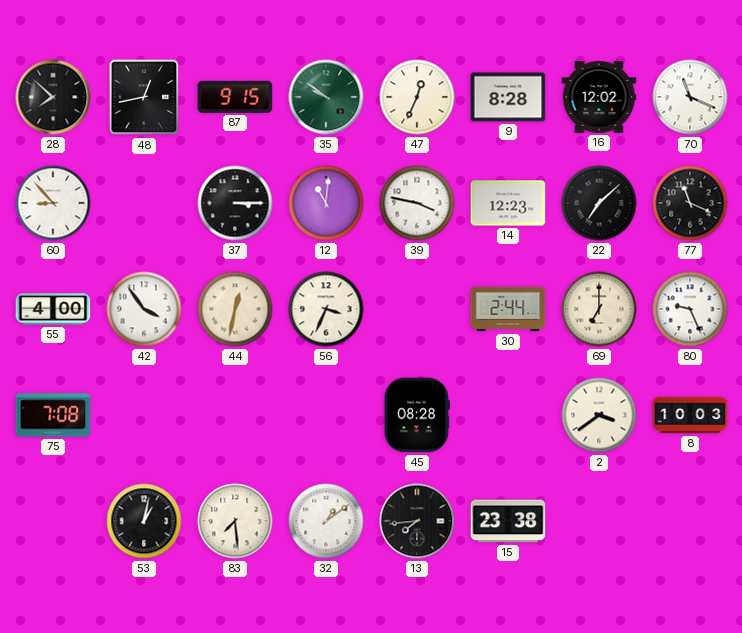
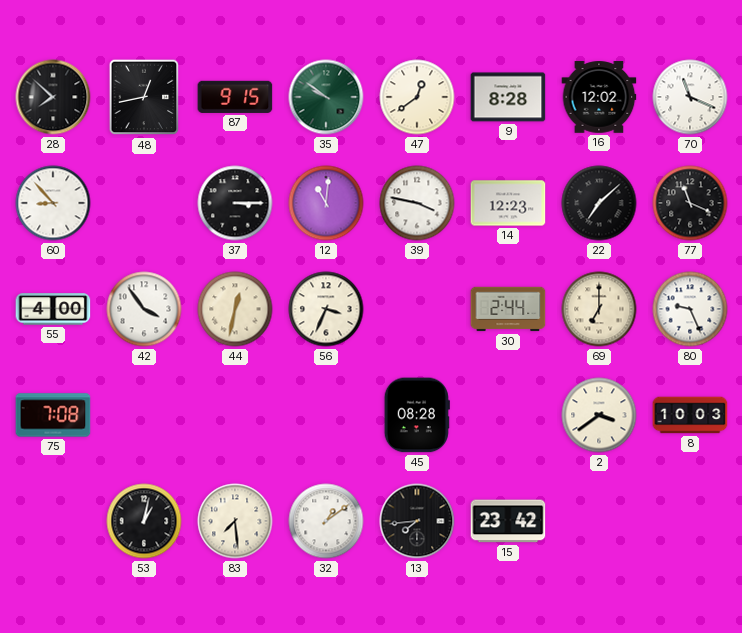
47: 12:34 -> 12:39 (417, 97)
15: 23:38 -> 23:42 (508, 521)
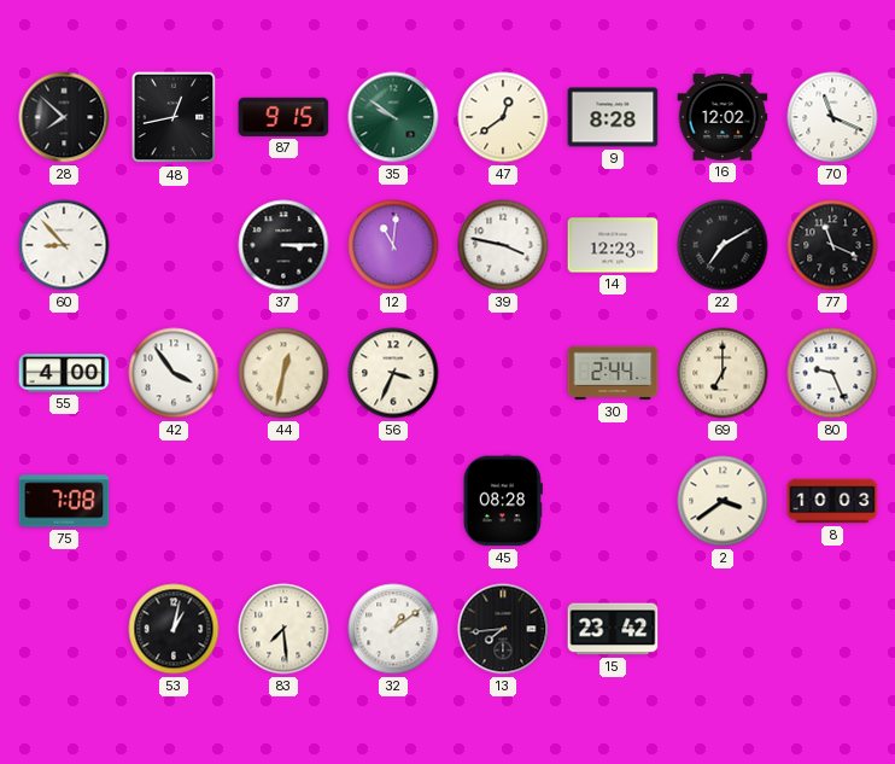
22: 7:08 -> 7:10 (723, 245)
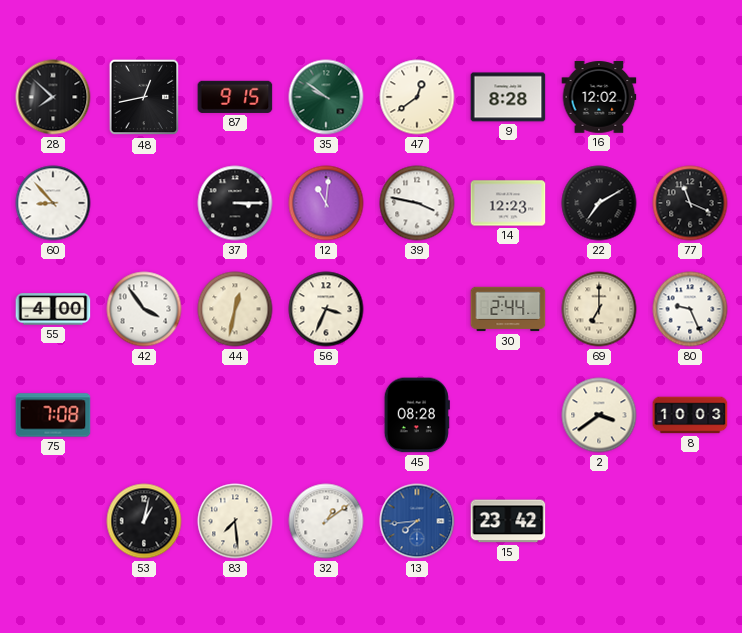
70: 11:19 -> none (832, 117)
13 dial: black -> blue (417, 521)
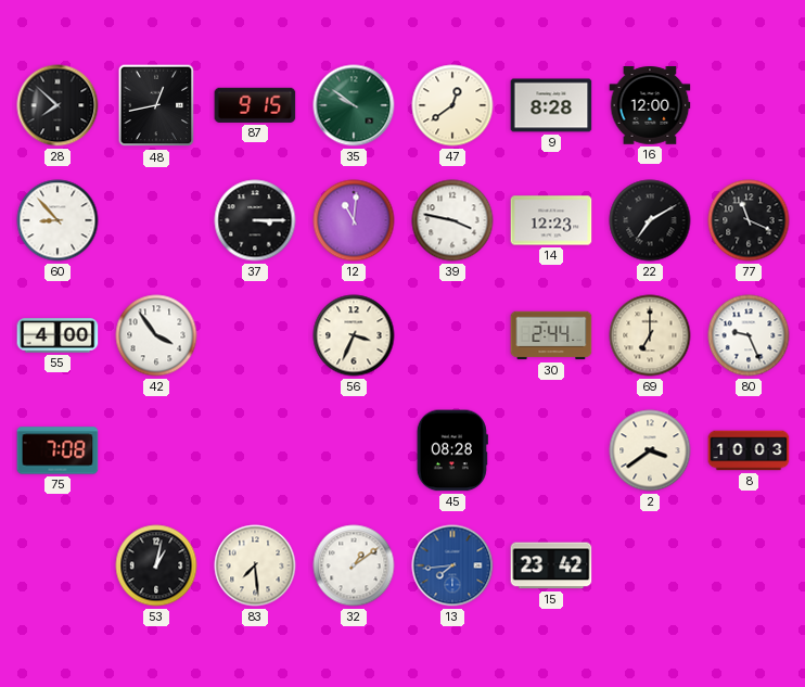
16: 12:02 -> 12:00 (650, 105)
44: 12:32 -> none (235, 309)
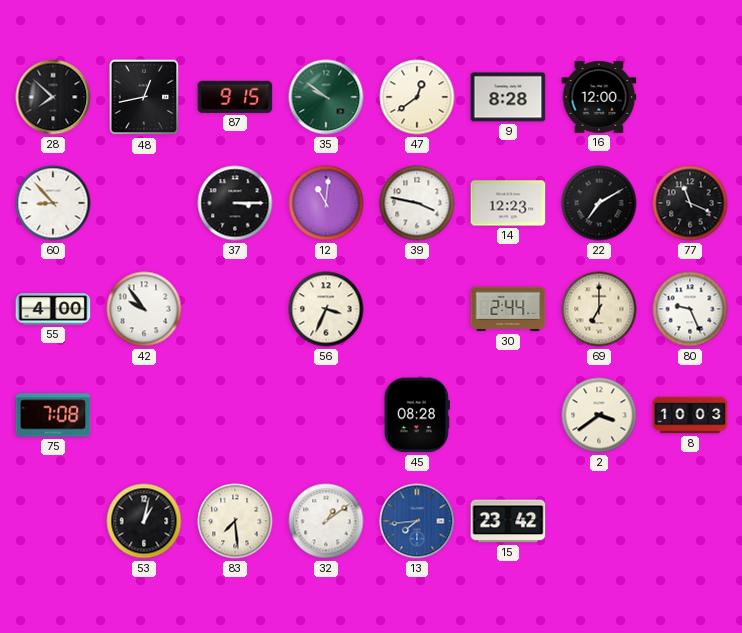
42: 3:54 -> 9:54 (144, 309)
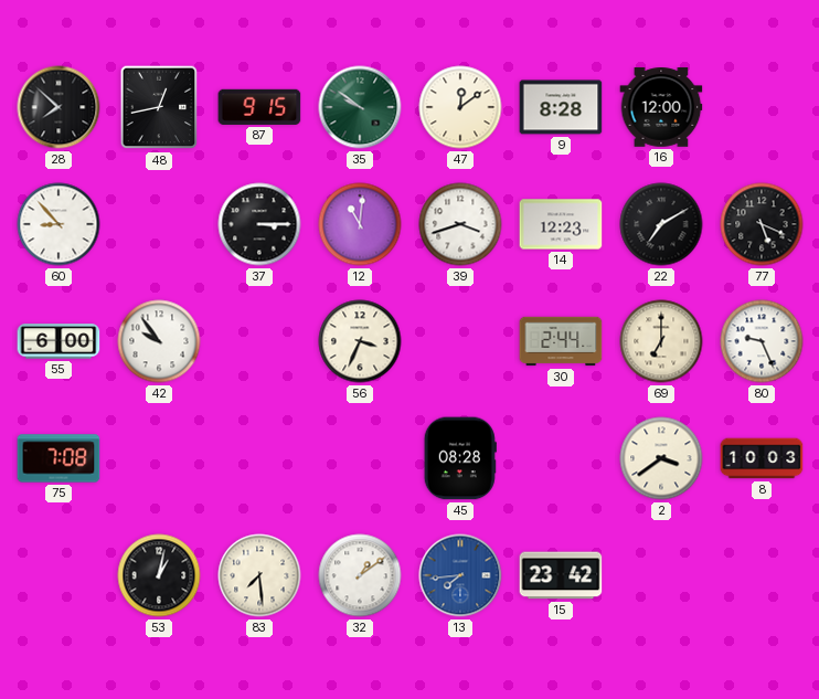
47: 12:39 -> 12:09 (460, 107)
39: 3:47 -> 3:42 (460, 224)
77: 11:19 -> 5:19 (762, 224)
55: 4:00 -> 6:00 (59, 341)
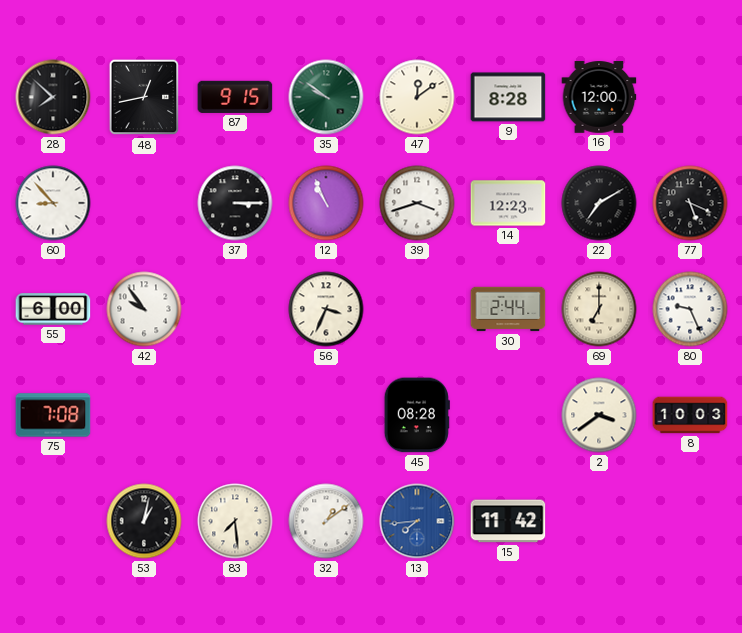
12: 11:01 -> 10:56 (326, 203)
15: 23:42 -> 11:42 (508, 521)
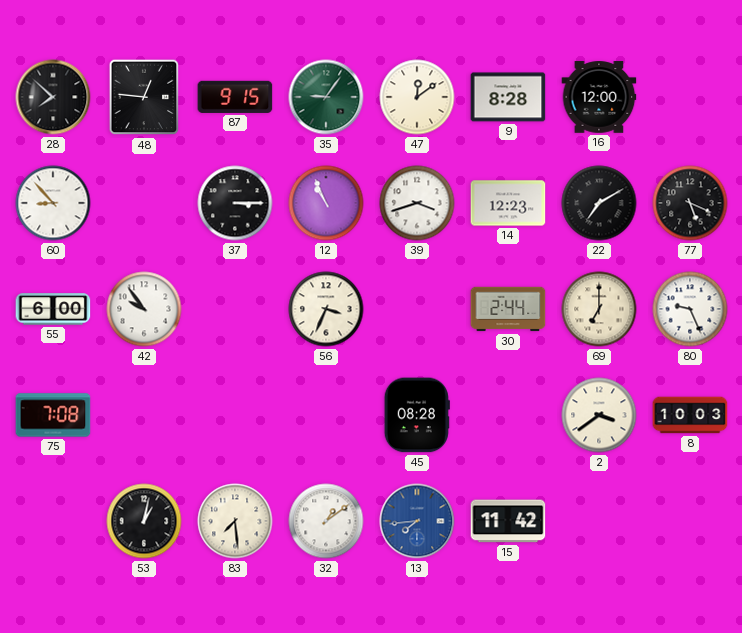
48: 12:43 -> 12:46 (144, 97)
35: 9:51 -> 9:06 (326, 97)
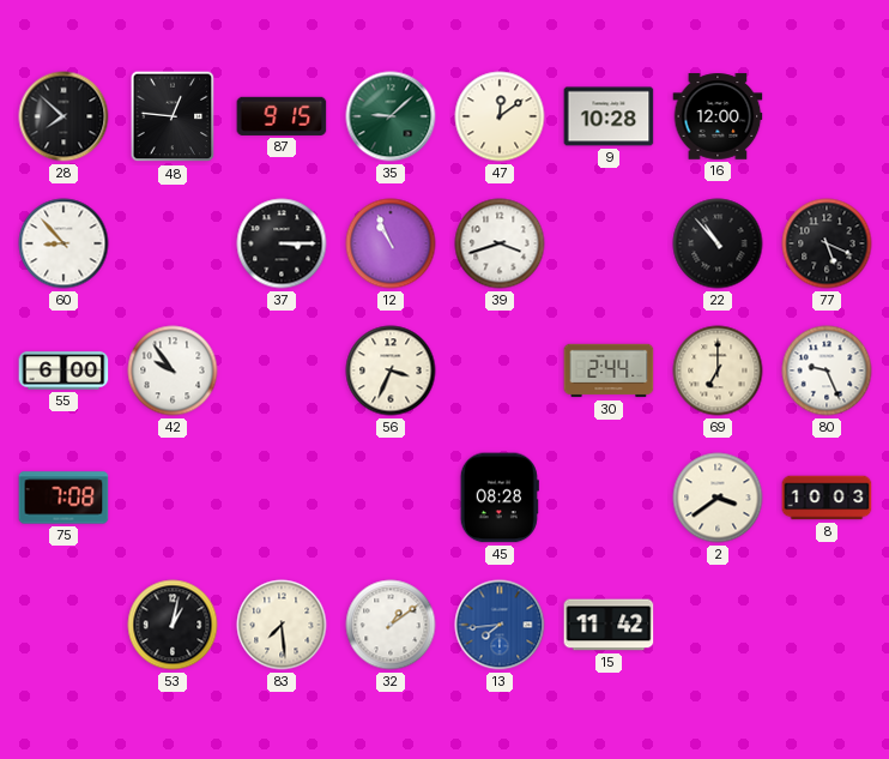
35: 9:06 -> 9:08 (391, 116)
9: 8:28 -> 10:28 (609, 116)
14: 12:23 -> none (508, 203)
22: 7:10 -> 10:53 (718, 243)
